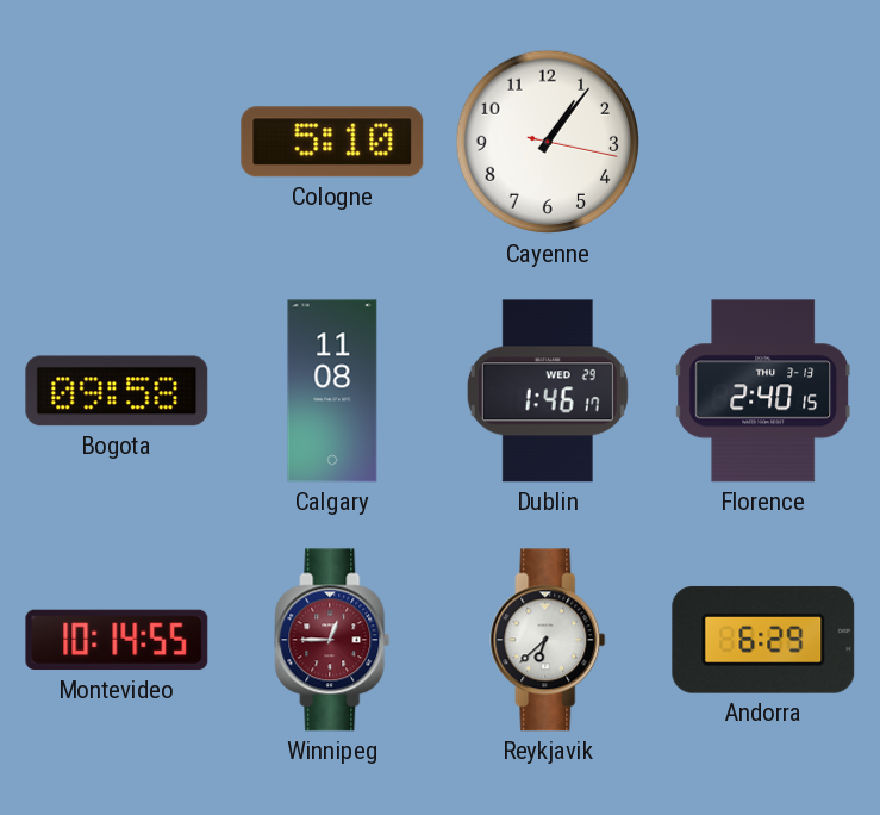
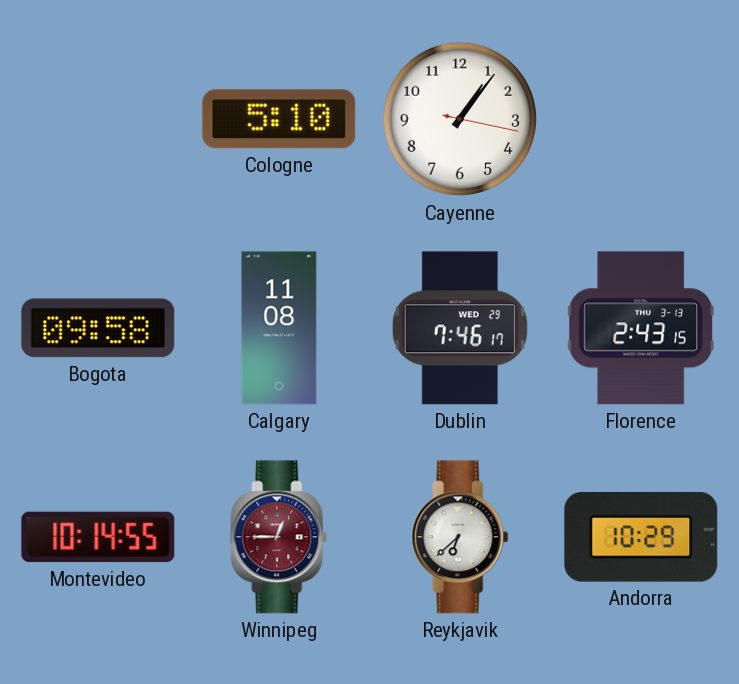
Dublin: 1:46 -> 7:46 (460, 328)
Florence: 2:40 -> 2:43 (640, 328)
Andorra: 6:29 -> 10:29 (641, 537)
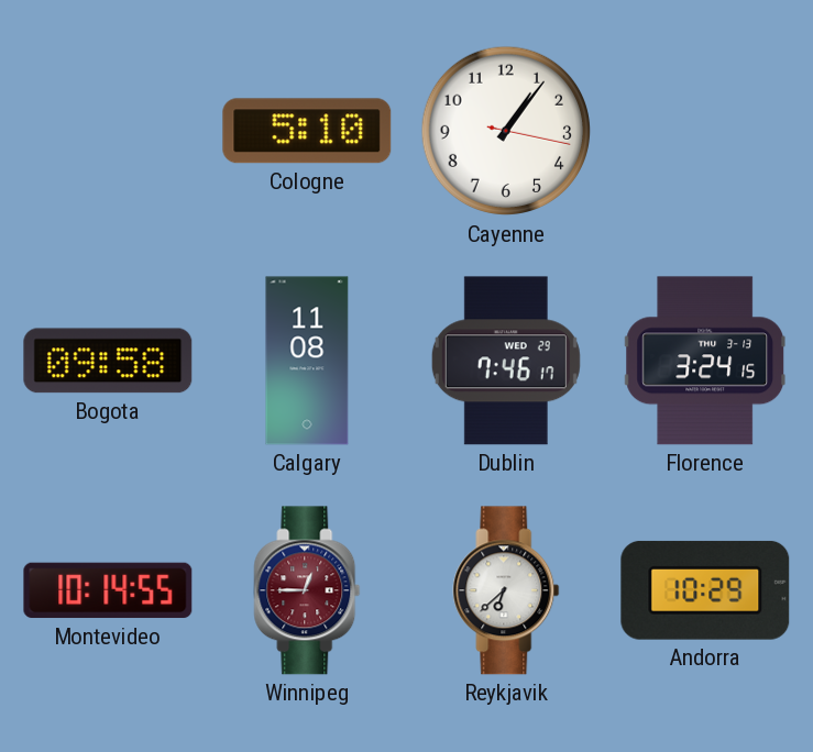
Florence: 2:43 -> 3:24 (704, 361)
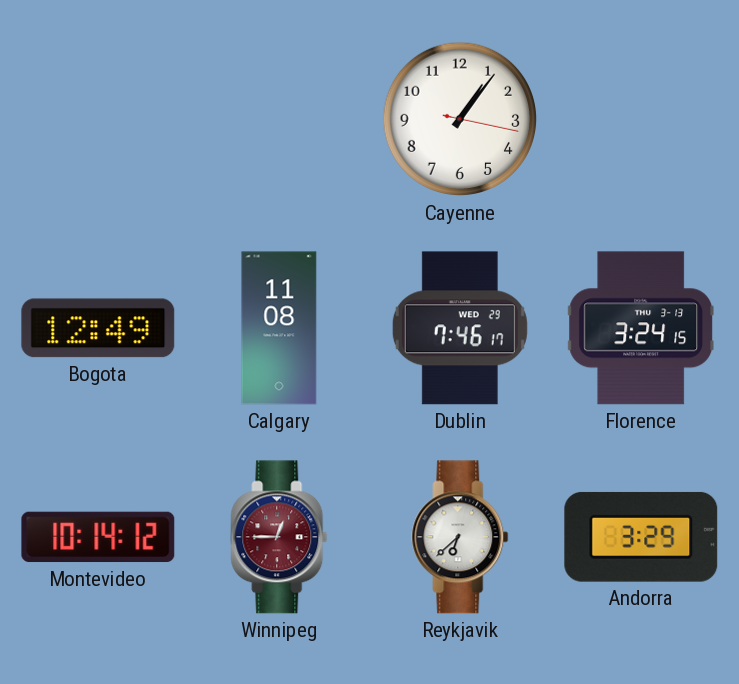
Cologne: 5:10 -> none (307, 131)
Bogota: 09:58 -> 12:49 (98, 328)
Montevideo: 10:14:55 -> 10:14:12 (98, 537)
Andorra: 10:29 -> 3:29 (641, 537)
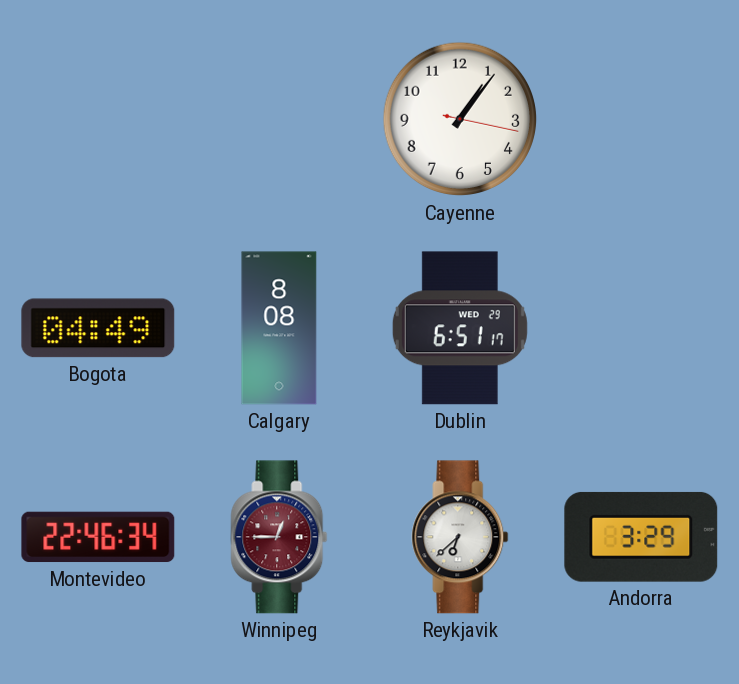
Bogota: 12:49 -> 04:49 (98, 328)
Calgary: 11:08 -> 8:08 (279, 328)
Dublin: 7:46 -> 6:51 (460, 328)
Florence: 3:24 -> none (640, 328)
Montevideo: 10:14 -> 22:46 (98, 537)
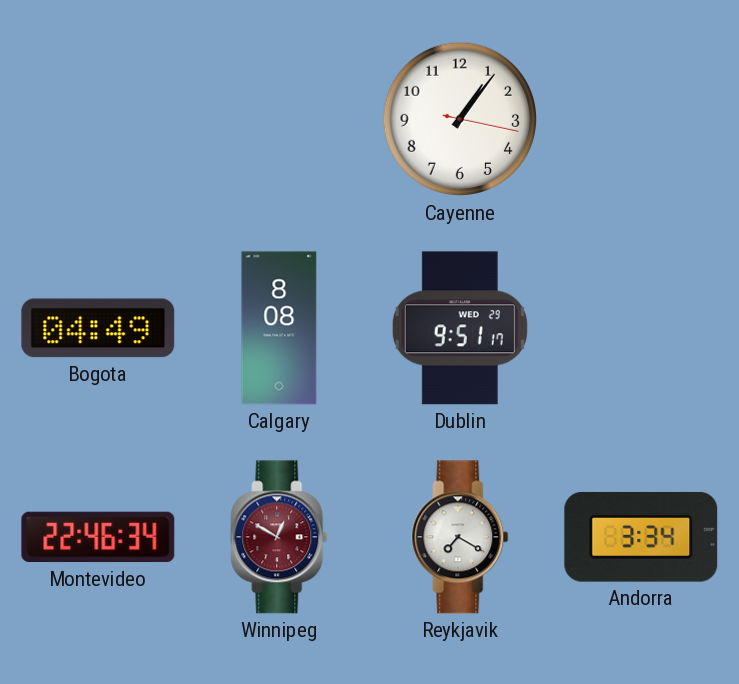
Dublin: 6:51 -> 9:51 (460, 328)
Winnipeg: 12:45 -> 12:50 (279, 537)
Reykjavik: 6:38 -> 7:20 (460, 537)
Andorra: 3:29 -> 3:34 (641, 537)
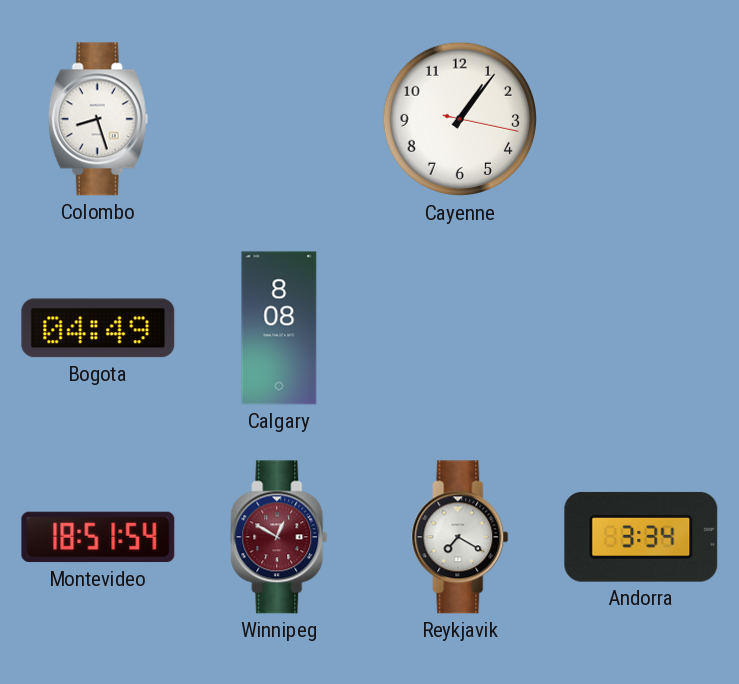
Colombo: none -> 8:27 (98, 119)
Dublin: 9:51 -> none (460, 328)
Montevideo: 22:46 -> 18:51 (98, 537)
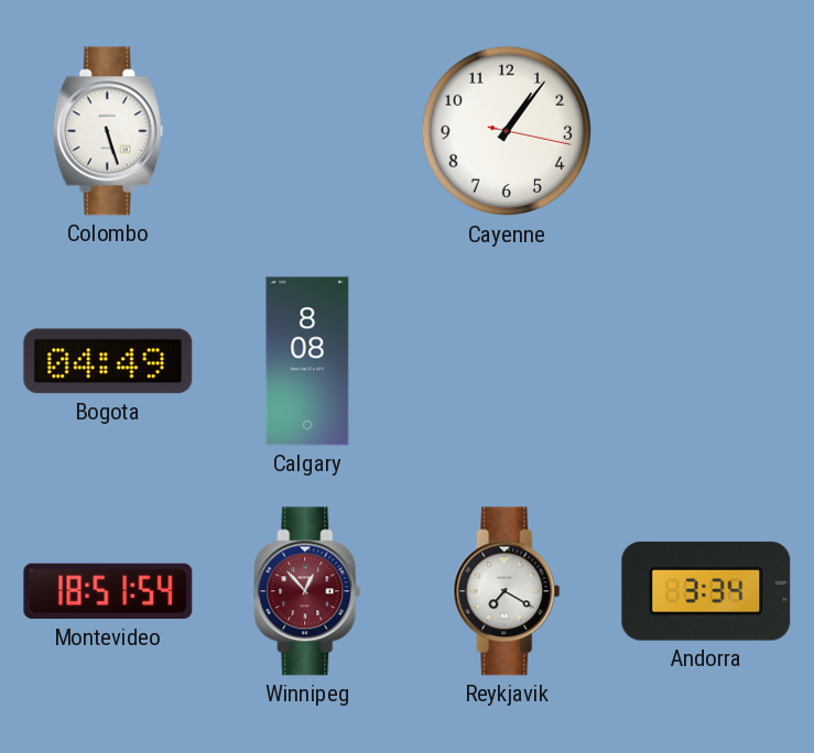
Colombo: 8:27 -> 5:27 (108, 131)
Winnipeg: 12:50 -> 12:53 (307, 591)
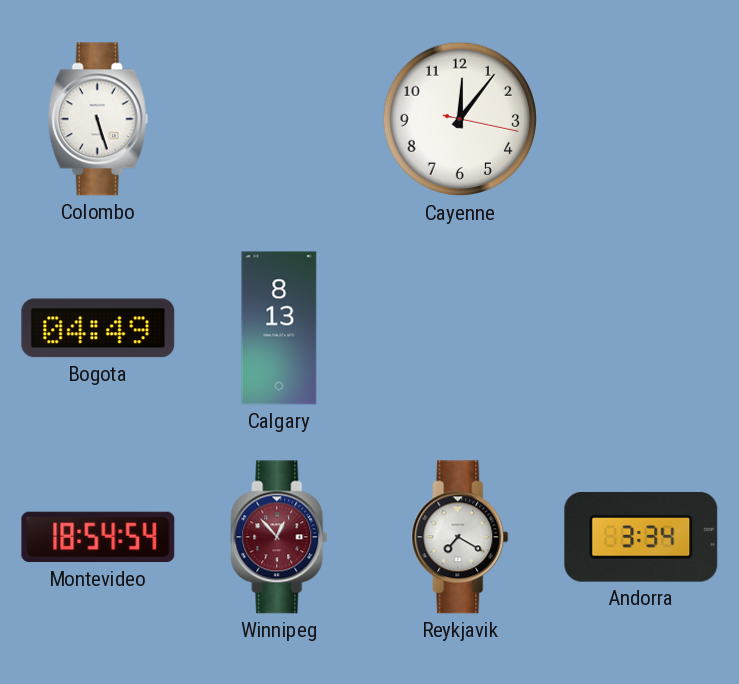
Cayenne: 1:06 -> 12:06 (460, 119)
Calgary: 8:08 -> 8:13 (279, 328)
Montevideo: 18:51 -> 18:54 (98, 537)
